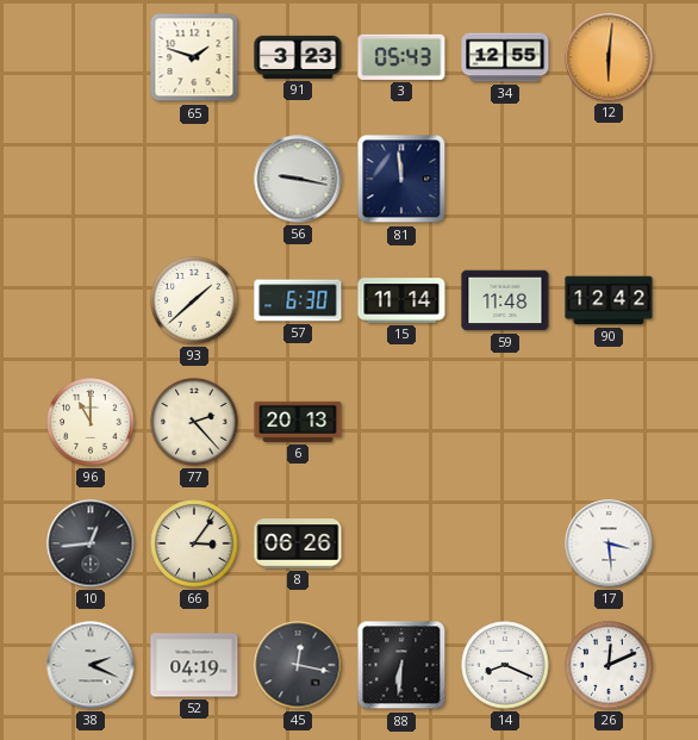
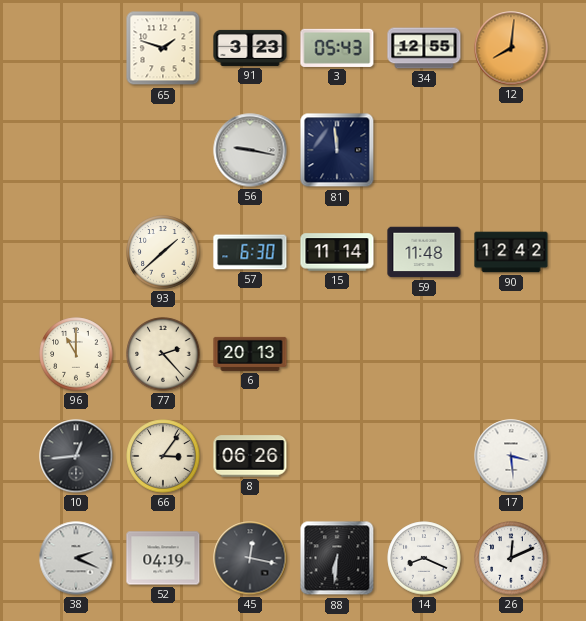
12: 6:01 -> 8:01 (511, 48)
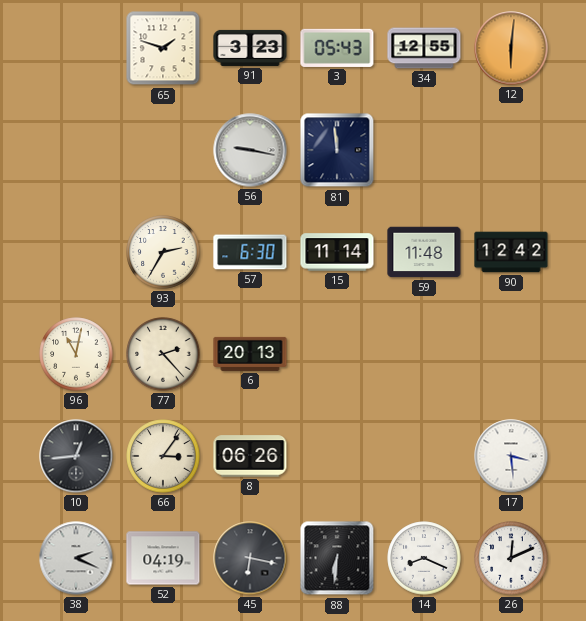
12: 8:01 -> 6:01 (511, 48)
93: 1:38 -> 2:35 (163, 252)
96: 11:00 -> 11:02 (76, 354)
45: 12:17 -> 6:17 (250, 558)
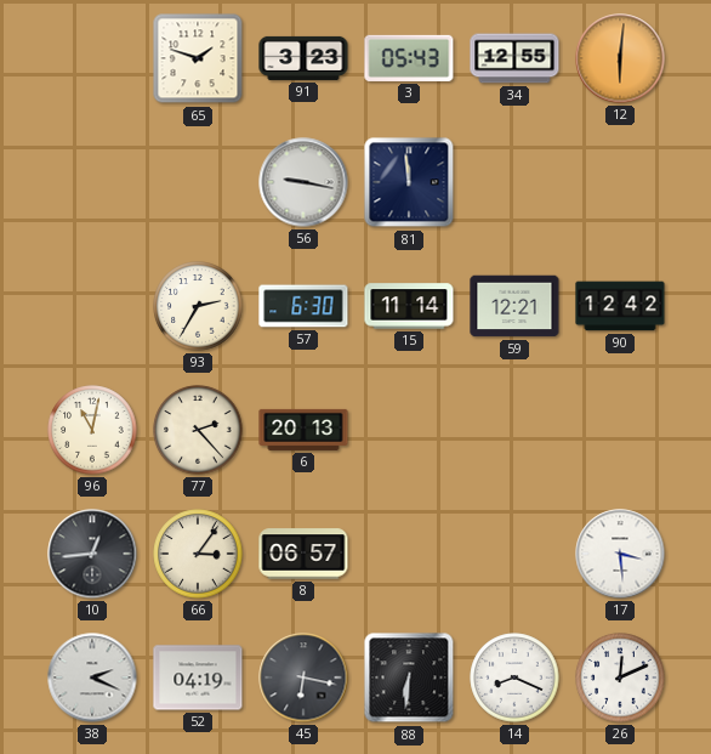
59: 11:48 -> 12:21 (514, 306)
8: 06:26 -> 06:57 (303, 554)
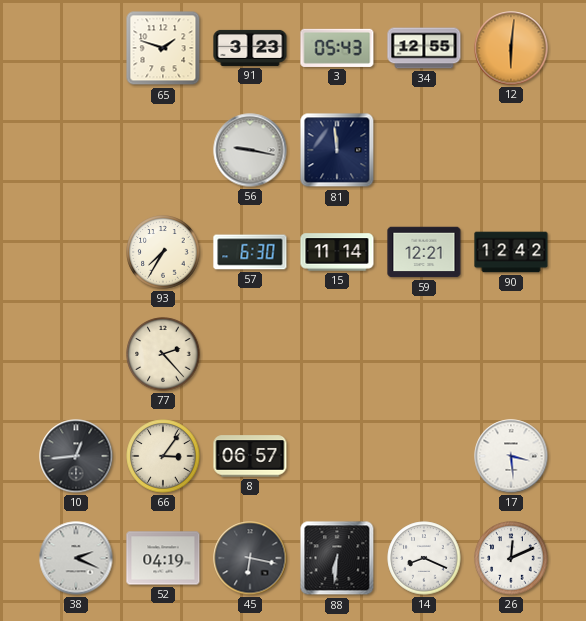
93: 2:35 -> 7:35 (163, 252)
96: 11:02 -> none (92, 430)
6: 20:13 -> none (303, 430)
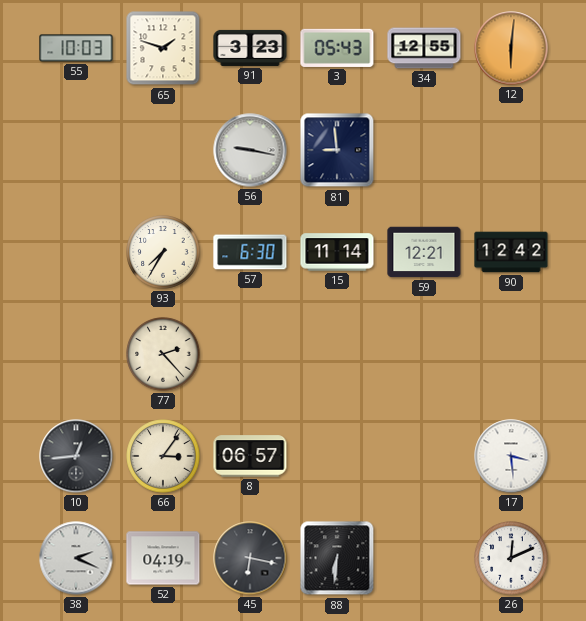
55: none -> 10:03 (76, 48)
81: 11:59 -> 8:59 (337, 150)
14: 8:19 -> none (424, 558)
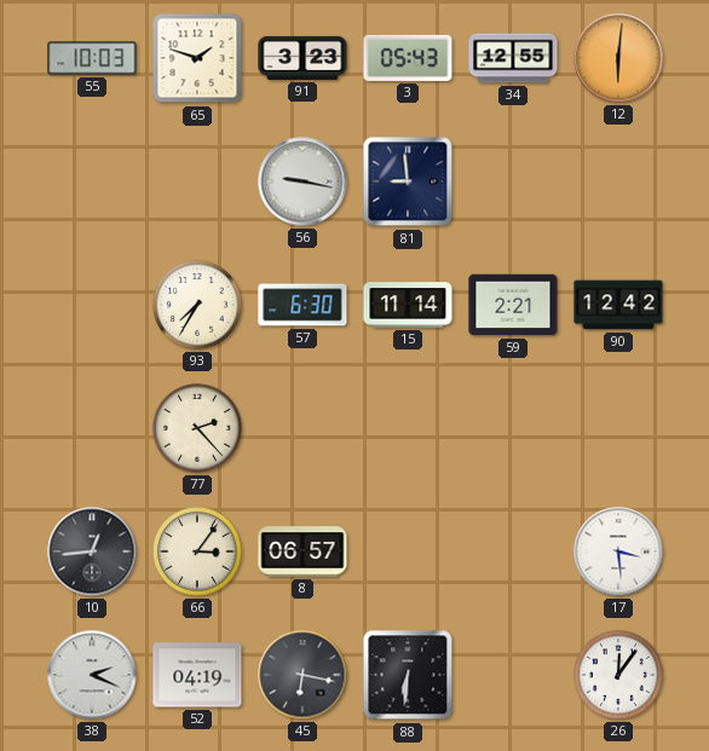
59: 12:21 -> 2:21 (513, 305)
26: 12:11 -> 12:06 (618, 675)
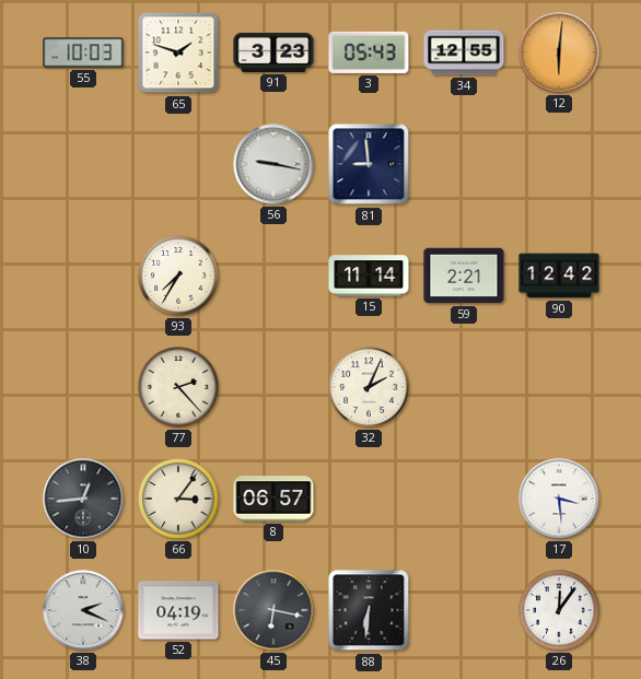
57: 6:30 -> none (302, 305)
32: none -> 2:04 (369, 387)
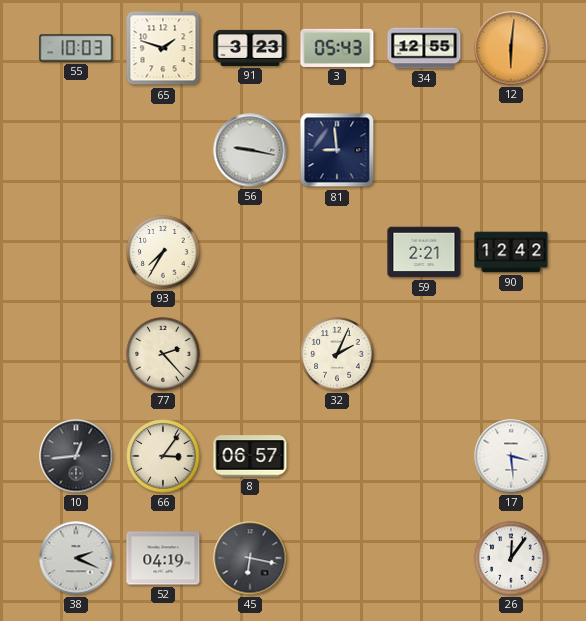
15: 11:14 -> none (369, 276)
88: 6:31 -> none (369, 610)
